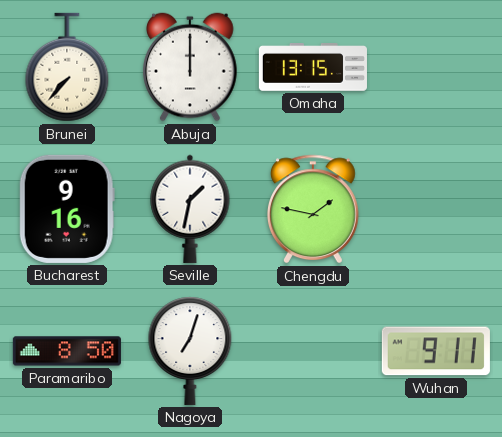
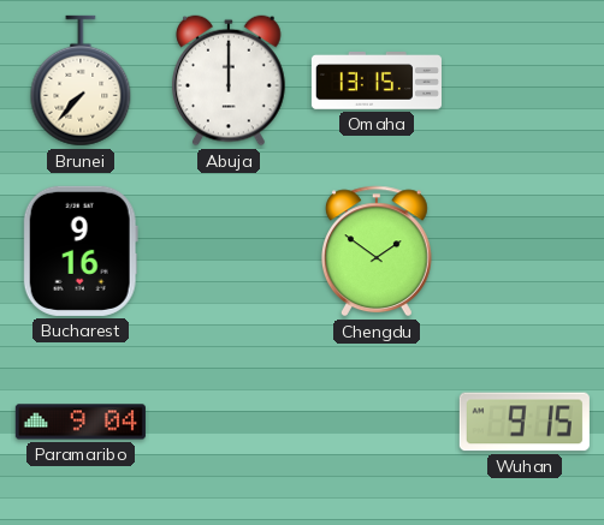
Seville: 1:32 -> none (190, 209)
Chengdu: 1:47 -> 1:51 (377, 251)
Paramaribo: 8:50 -> 9:04 (81, 422)
Nagoya: 7:03 -> none (190, 351)
Wuhan: 9:11 -> 9:15 (525, 422)
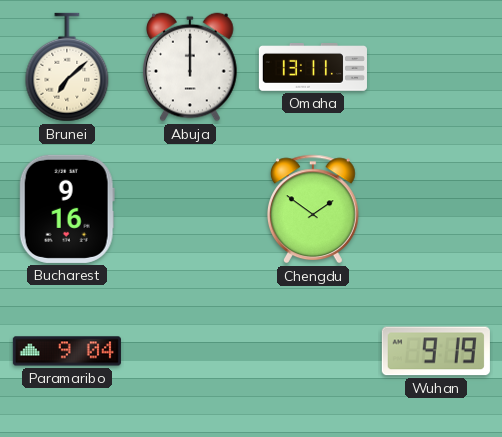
Brunei: 7:37 -> 7:08 (67, 67)
Omaha: 13:15 -> 13:11 (313, 67)
Wuhan: 9:15 -> 9:19 (436, 351)
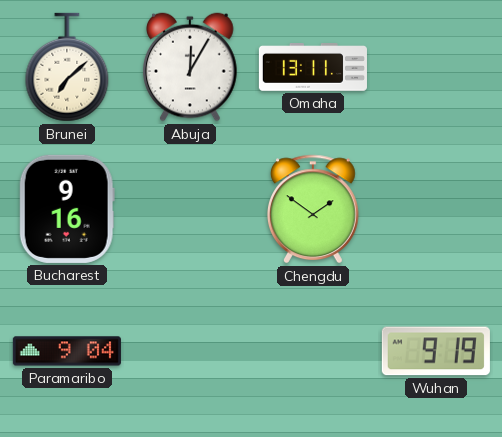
Abuja: 12:00 -> 12:05 (191, 67)
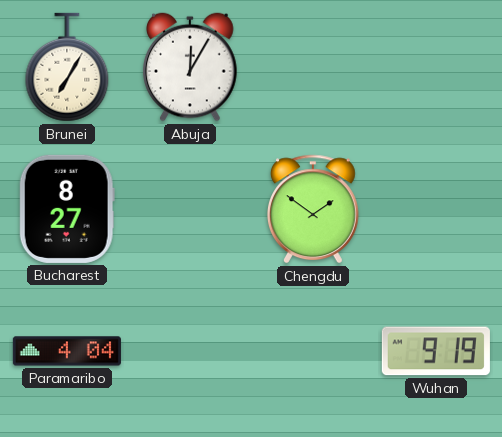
Brunei: 7:08 -> 7:05 (67, 67)
Omaha: 13:11 -> none (313, 67)
Bucharest: 9:16 -> 8:27 (67, 209)
Paramaribo: 9:04 -> 4:04 (67, 351)
